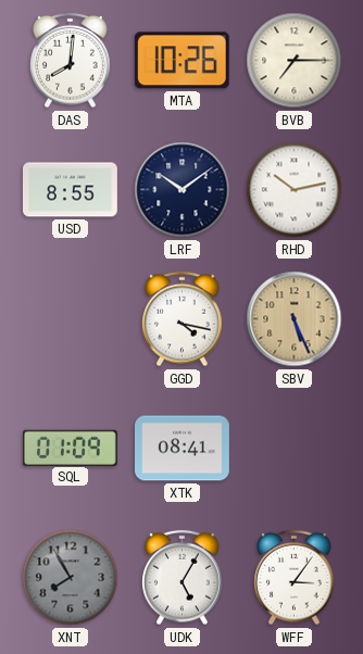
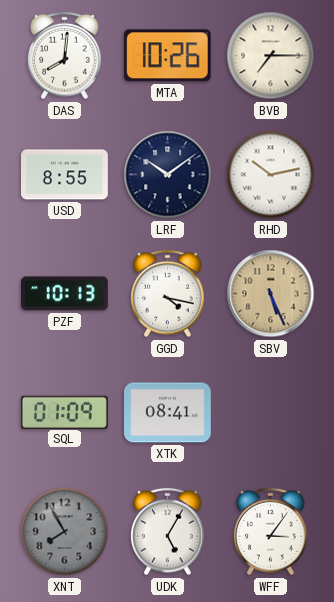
PZF: none -> 10:13 (64, 294)
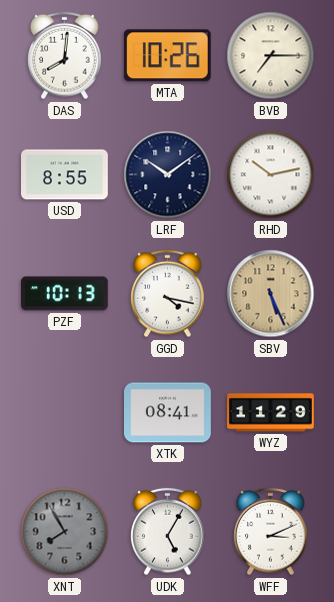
SQL: 01:09 -> none (65, 412)
WYZ: none -> 11:29 (271, 413)
WFF: 3:06 -> 3:11 (271, 532)
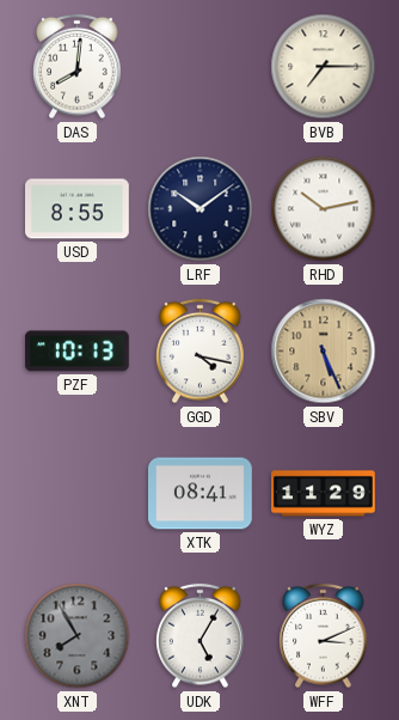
MTA: 10:26 -> none (167, 56)
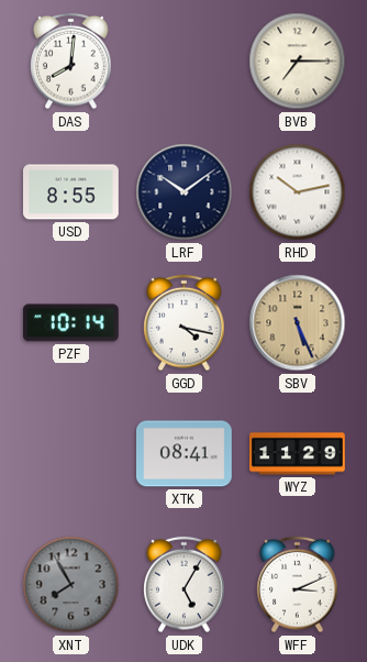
PZF: 10:13 -> 10:14 (70, 323)
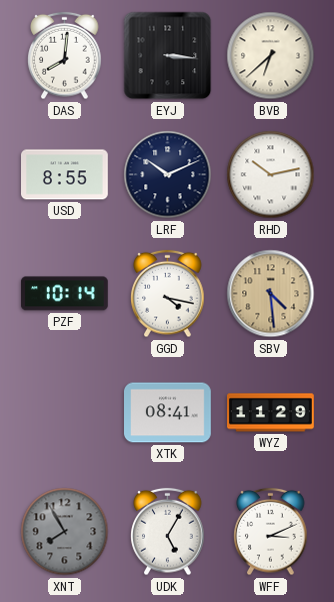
EYJ: none -> 3:16 (168, 56)
BVB: 7:15 -> 6:38 (271, 56)
LRF: 10:09 -> 10:11 (168, 175)
SBV: 5:26 -> 4:29 (271, 294)
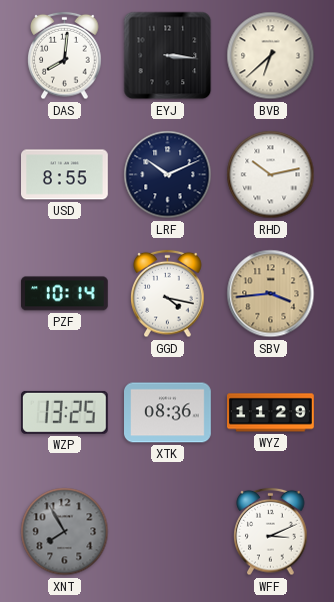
SBV: 4:29 -> 3:44 (271, 294)
WZP: none -> 13:25 (64, 412)
XTK: 08:41 -> 08:36 (168, 413)
UDK: 5:05 -> none (168, 532)
